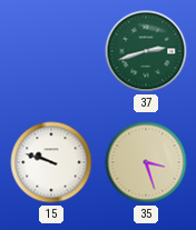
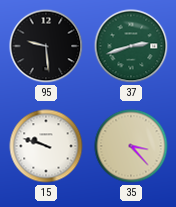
95: none -> 9:29 (46, 46)
35: 3:27 -> 3:23 (131, 146)
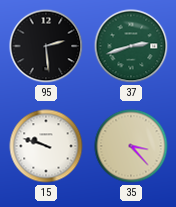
95: 9:29 -> 2:29 (46, 46)
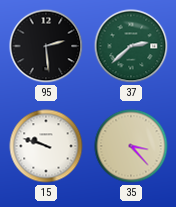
37: 2:42 -> 2:38 (131, 46)
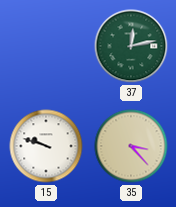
95: 2:29 -> none (46, 46)
37: 2:38 -> 12:13 (131, 46)
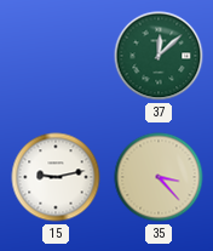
37: 12:13 -> 12:08 (159, 56)
15: 9:48 -> 9:13 (56, 177)
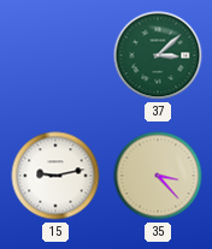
37: 12:08 -> 3:08 (158, 55)
